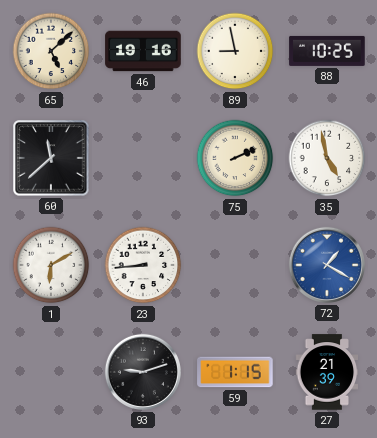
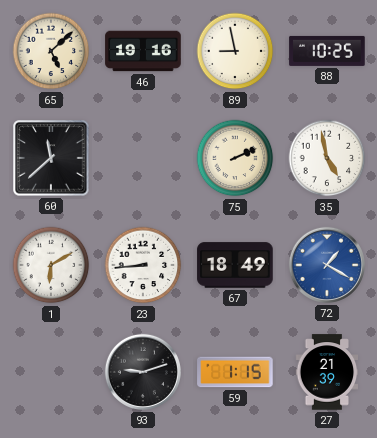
67: none -> 18:49 (235, 265)
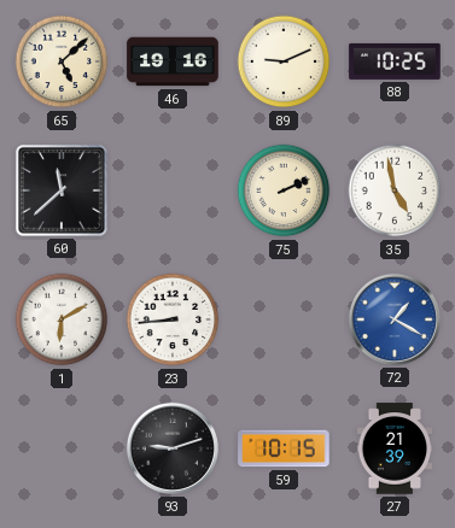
89: 8:58 -> 9:11 (284, 61)
67: 18:49 -> none (235, 265)
59: 1:15 -> 10:15 (284, 448)
